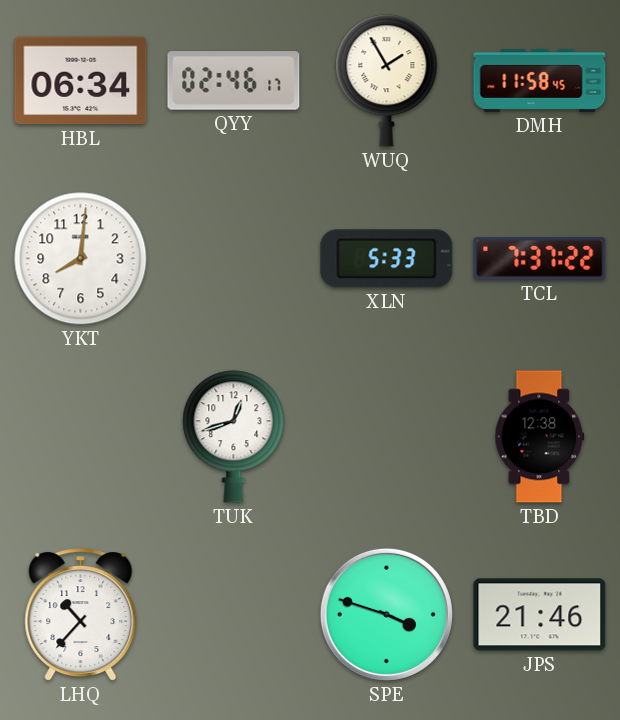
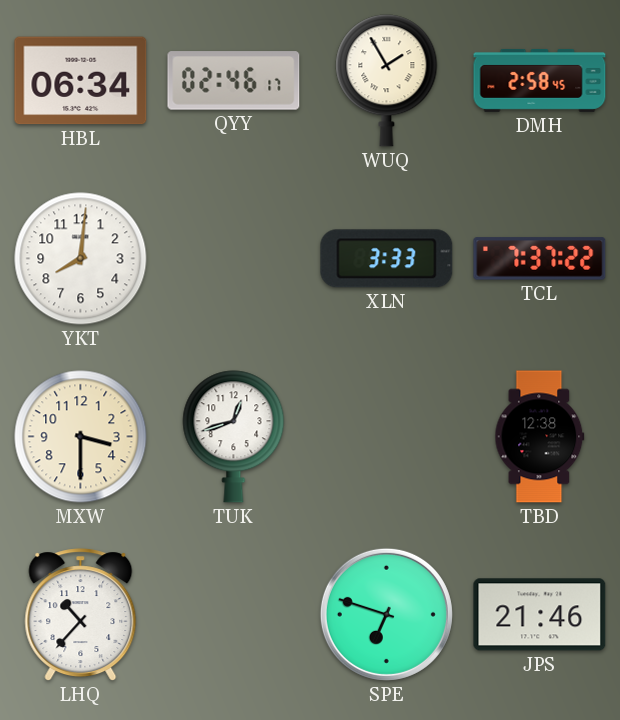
DMH: 11:58 -> 2:58 (540, 80)
XLN: 5:33 -> 3:33 (387, 259)
MXW: none -> 3:30 (81, 437)
SPE: 3:48 -> 6:48 (386, 614)
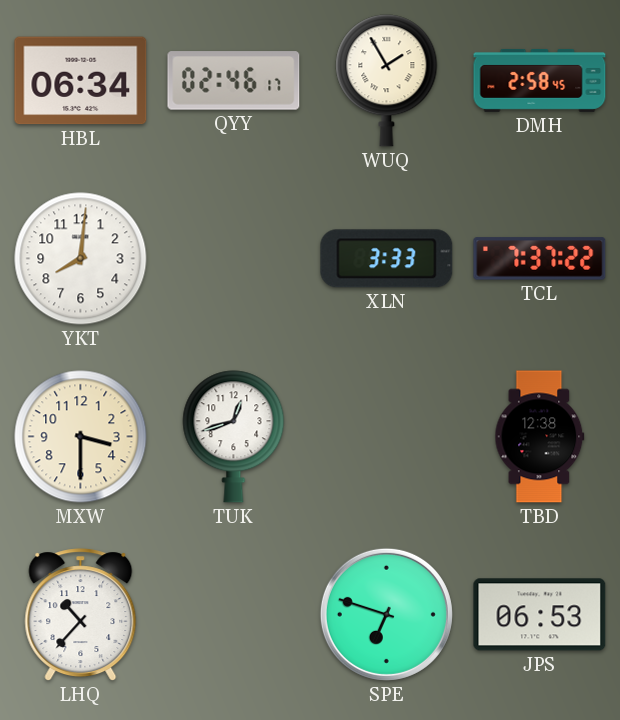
JPS: 21:46 -> 06:53 (540, 615)
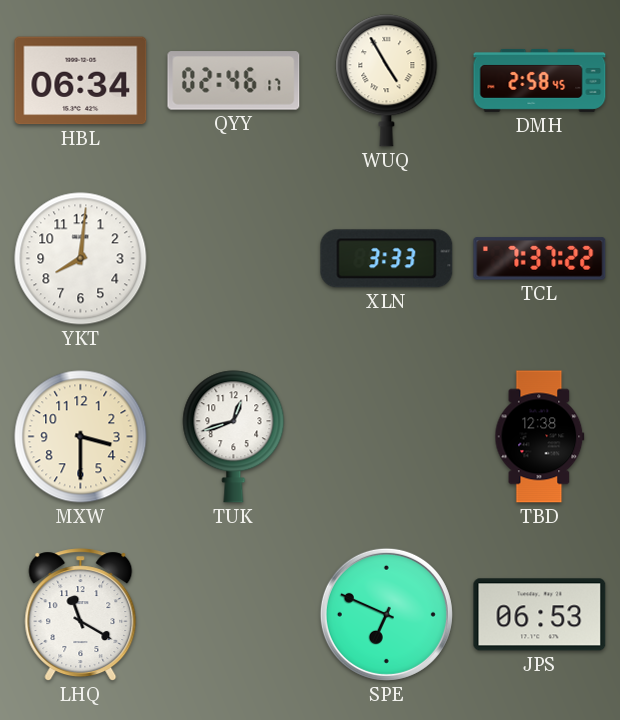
WUQ: 1:55 -> 4:55 (387, 81)
LHQ: 10:37 -> 11:20 (81, 615)
SPE: 6:48 -> 6:49 (386, 614)
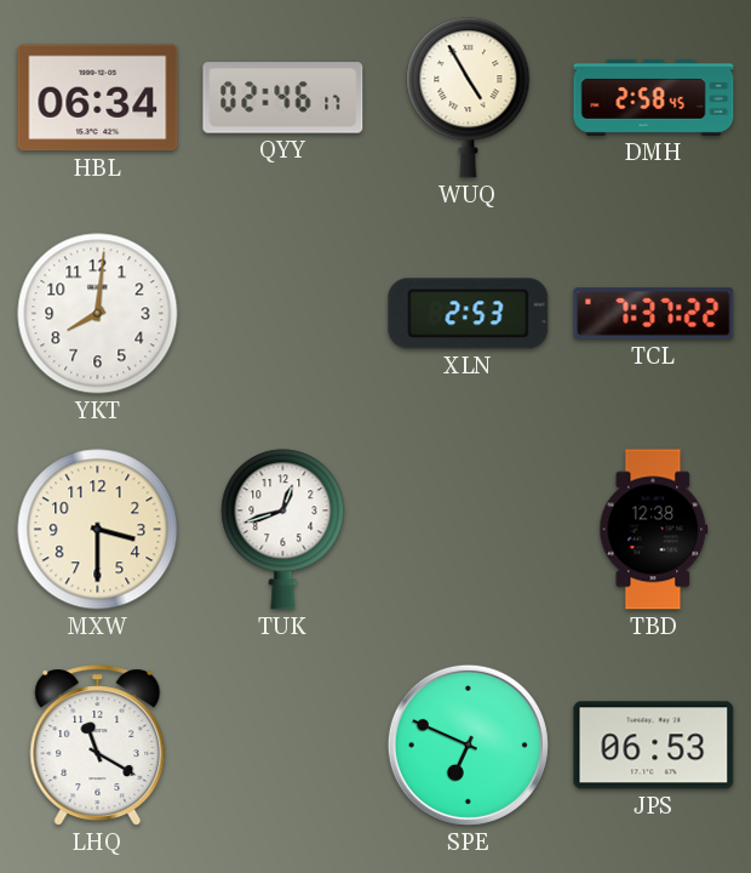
XLN: 3:33 -> 2:53 (469, 314)
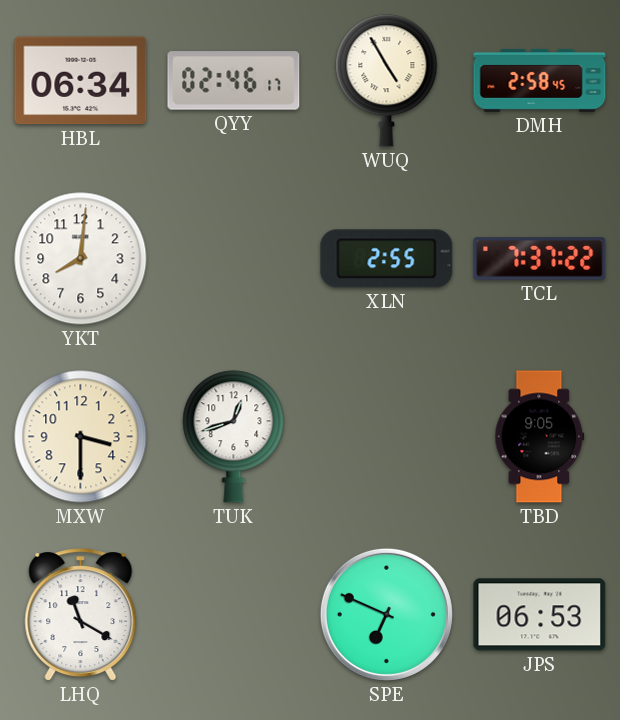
XLN: 2:53 -> 2:55 (387, 259)
TBD: 12:38 -> 9:05 (540, 437)
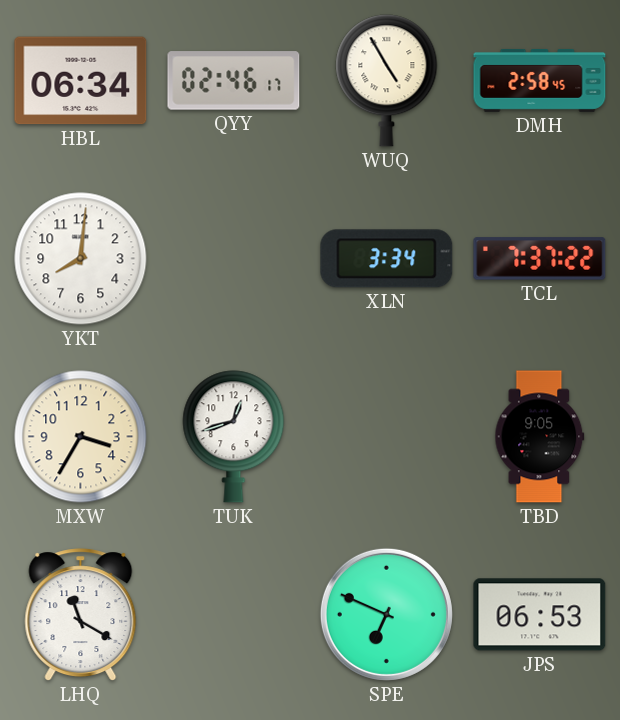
XLN: 2:55 -> 3:34 (387, 259)
MXW: 3:30 -> 3:35 (81, 437)
